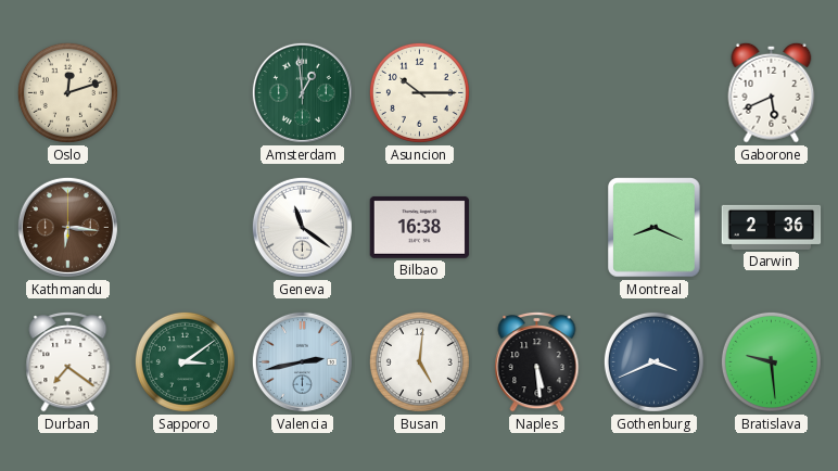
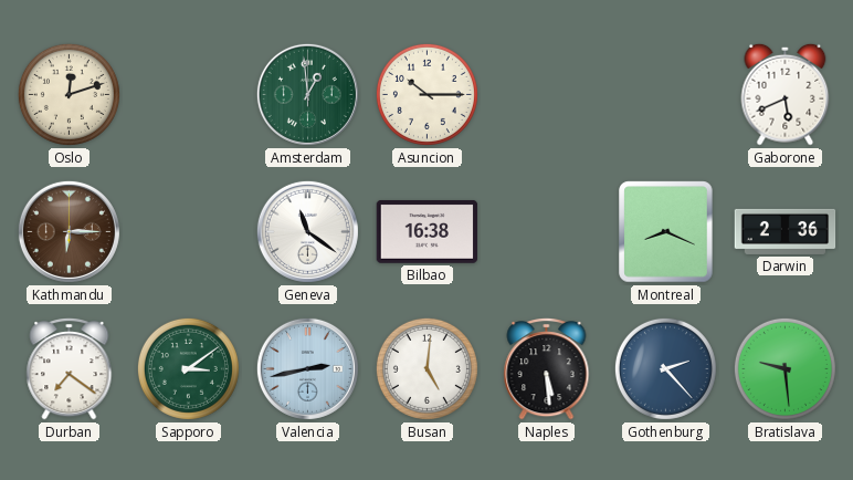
Kathmandu: 6:16 -> 6:15 (69, 231)
Gothenburg: 3:41 -> 2:23 (665, 368)
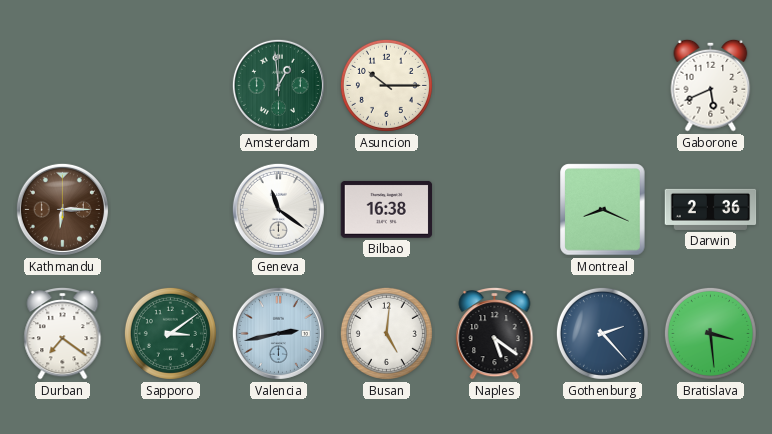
Oslo: 12:12 -> none (69, 94)
Naples: 5:29 -> 5:21 (495, 334)
Bratislava: 9:29 -> 3:29 (710, 333)
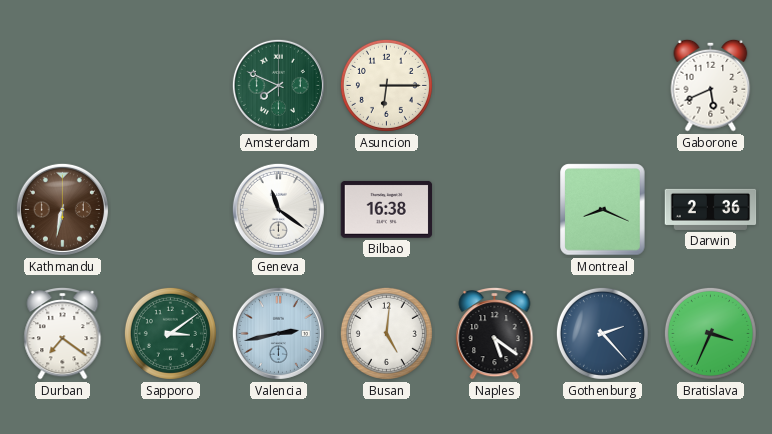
Amsterdam: 12:59 -> 7:49 (278, 85)
Asuncion: 10:15 -> 6:15 (386, 85)
Kathmandu: 6:15 -> 6:32 (62, 209)
Bratislava: 3:29 -> 3:34 (710, 333)
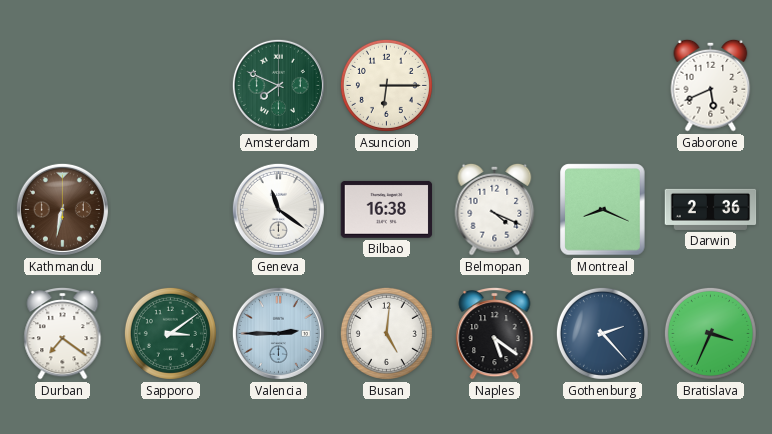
Belmopan: none -> 4:19 (495, 209)
Valencia: 2:43 -> 2:45 (278, 333)
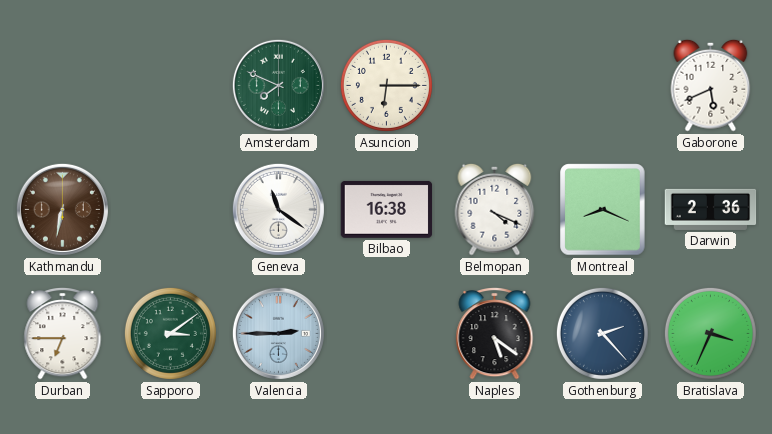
Durban: 7:21 -> 6:45 (63, 334)
Busan: 5:01 -> none (386, 333)
